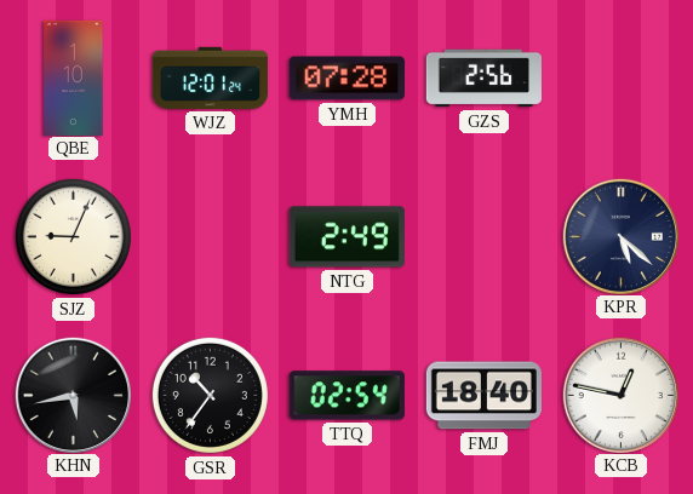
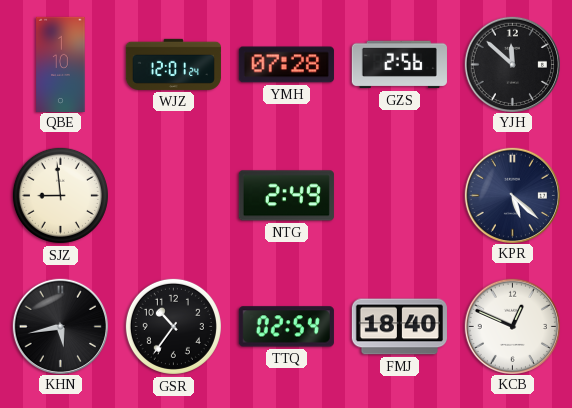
YJH: none -> 11:52 (512, 64)
SJZ: 9:04 -> 8:59 (60, 195)
KCB: 12:47 -> 12:49 (512, 326)
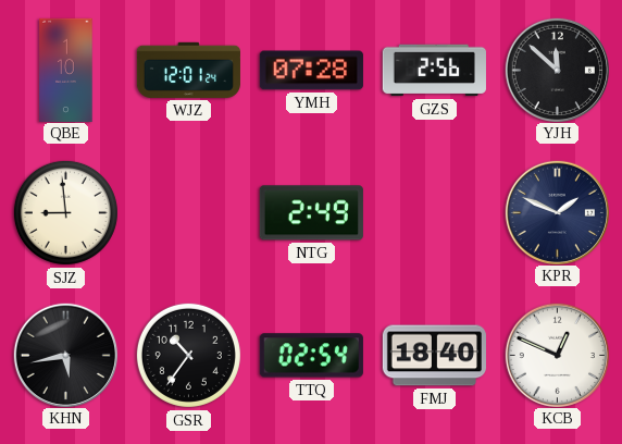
KPR: 5:22 -> 1:49 (557, 212)
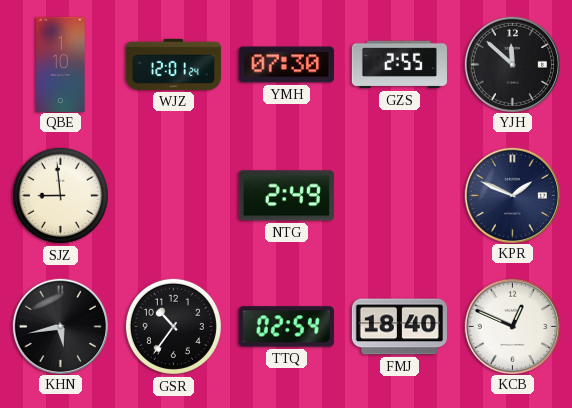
YMH: 07:28 -> 07:30 (286, 65)
GZS: 2:56 -> 2:55 (399, 65)
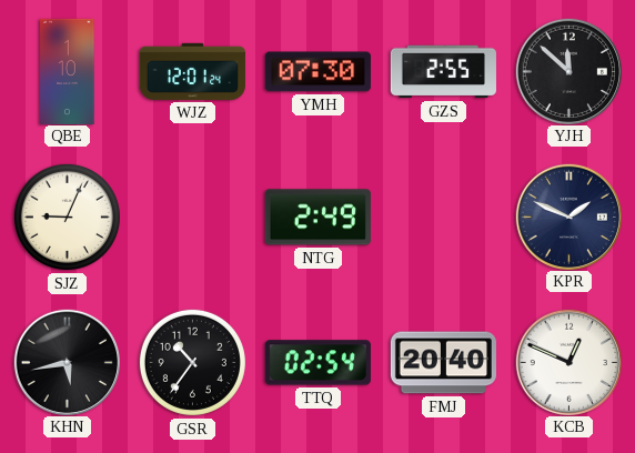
SJZ: 8:59 -> 9:04 (67, 217)
FMJ: 18:40 -> 20:40 (443, 363)
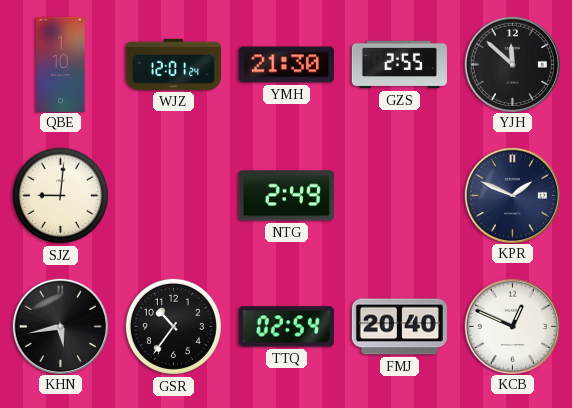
YMH: 07:30 -> 21:30 (286, 65)
SJZ: 9:04 -> 9:01 (60, 195)
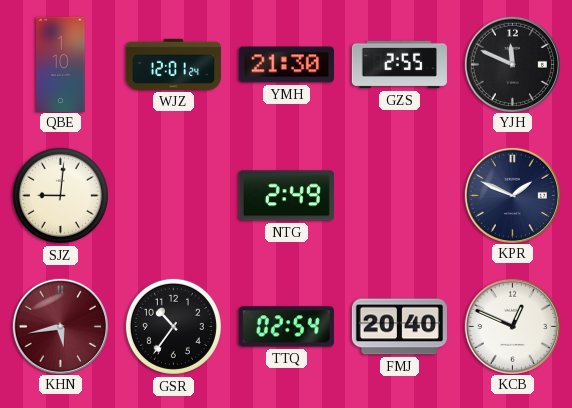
YJH: 11:52 -> 11:49 (512, 64)
KHN dial: black -> burgundy (60, 326)
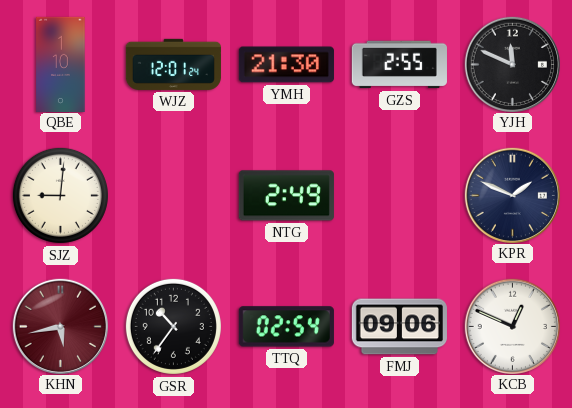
FMJ: 20:40 -> 09:06 (399, 327)
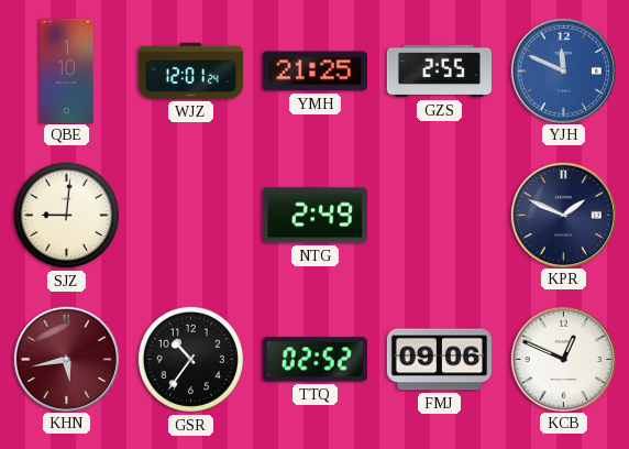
YMH: 21:30 -> 21:25 (314, 72)
YJH dial: black -> blue (563, 70)
TTQ: 02:54 -> 02:52 (314, 360)
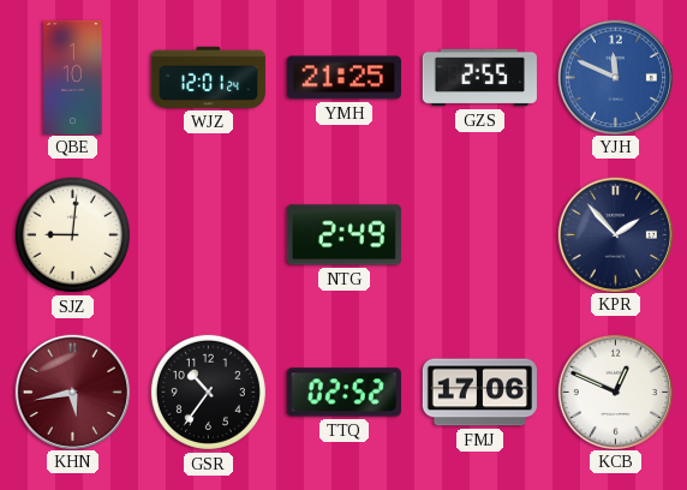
KPR: 1:49 -> 1:53 (615, 234)
FMJ: 09:06 -> 17:06 (479, 393)
